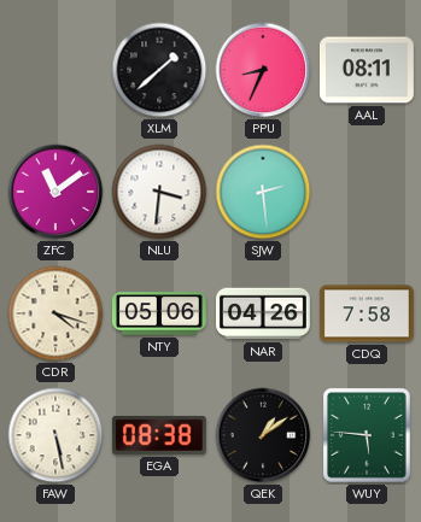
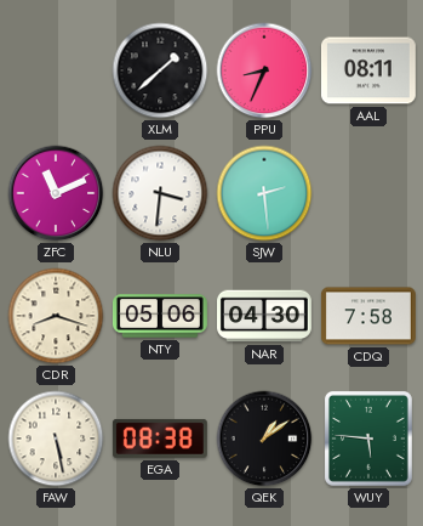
ZFC: 11:09 -> 11:11 (56, 193)
CDR: 4:18 -> 8:18 (56, 316)
NAR: 04:26 -> 04:30 (265, 316)
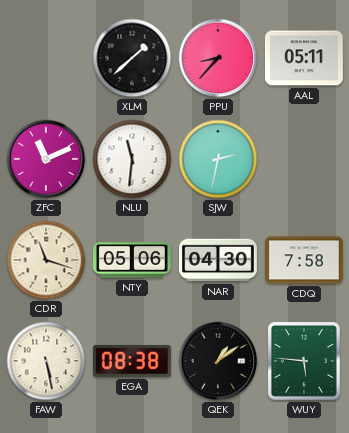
PPU: 8:34 -> 8:37 (218, 58)
AAL: 08:11 -> 05:11 (304, 58)
NLU: 3:31 -> 11:31 (132, 159)
SJW: 2:29 -> 2:32 (218, 159)
CDR: 8:18 -> 11:18 (46, 260)
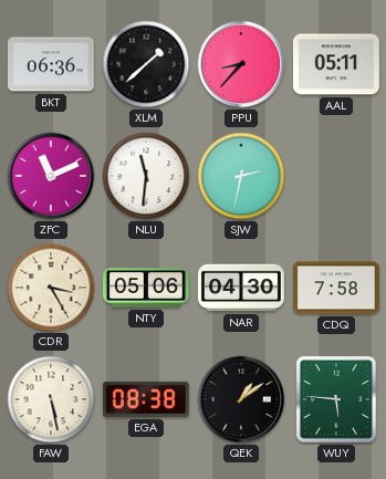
BKT: none -> 06:36 (51, 64)
CDR: 11:18 -> 3:25 (51, 288)
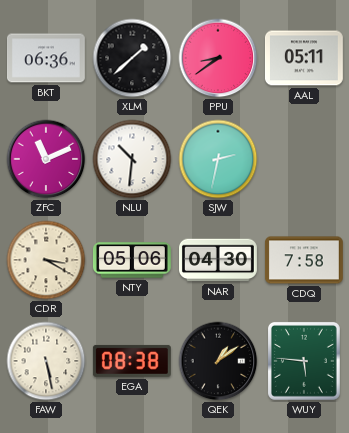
PPU: 8:37 -> 8:39 (218, 58)
NLU: 11:31 -> 10:31 (132, 159)
CDR: 3:25 -> 3:20 (46, 260)
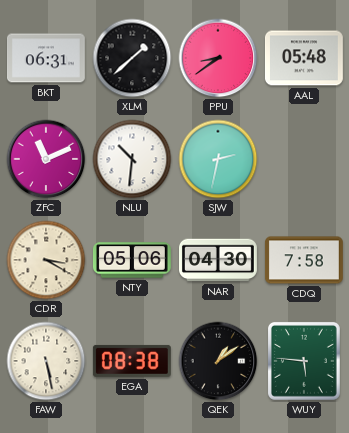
BKT: 06:36 -> 06:31 (46, 58)
AAL: 05:11 -> 05:48 (304, 58)
